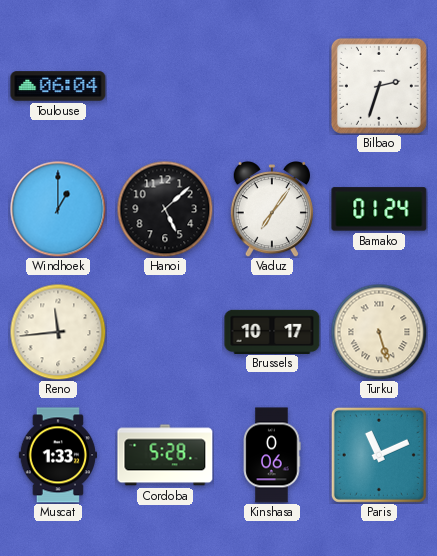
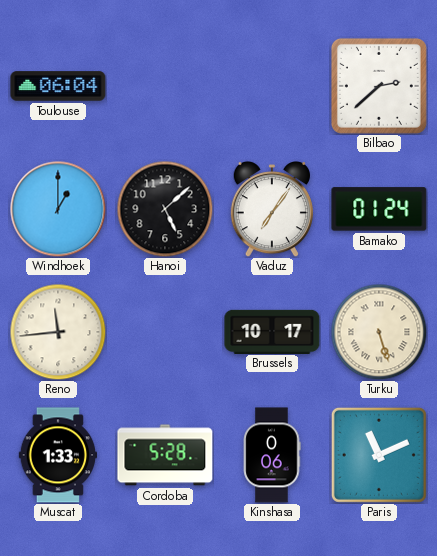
Bilbao: 2:33 -> 2:38 (379, 86)
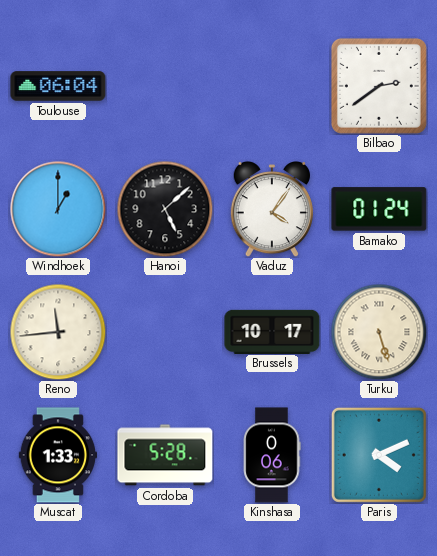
Bilbao: 2:38 -> 2:39 (379, 86)
Vaduz: 7:06 -> 4:06 (272, 210)
Paris: 11:11 -> 4:11 (379, 455)
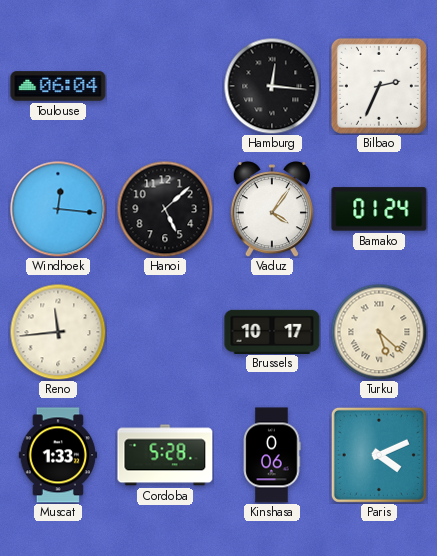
Hamburg: none -> 12:16 (272, 86)
Bilbao: 2:39 -> 2:34 (379, 86)
Windhoek: 1:00 -> 12:16 (58, 209)
Turku: 5:27 -> 5:22 (379, 332)
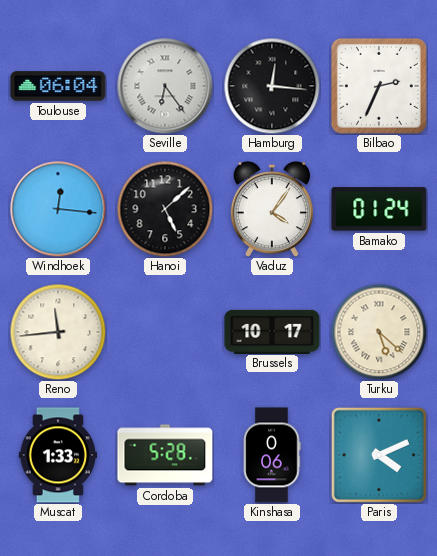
Seville: none -> 6:24 (165, 86)
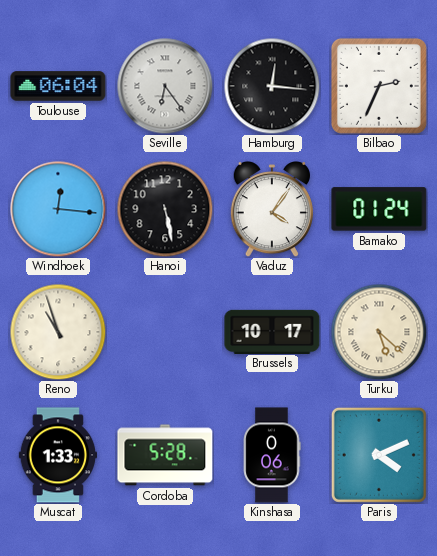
Hanoi: 5:08 -> 5:28 (165, 209)
Reno: 11:44 -> 10:57 (58, 332)
